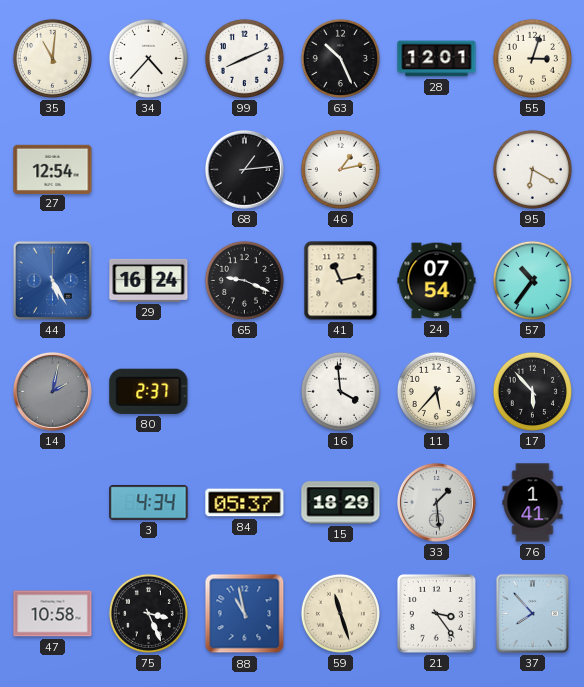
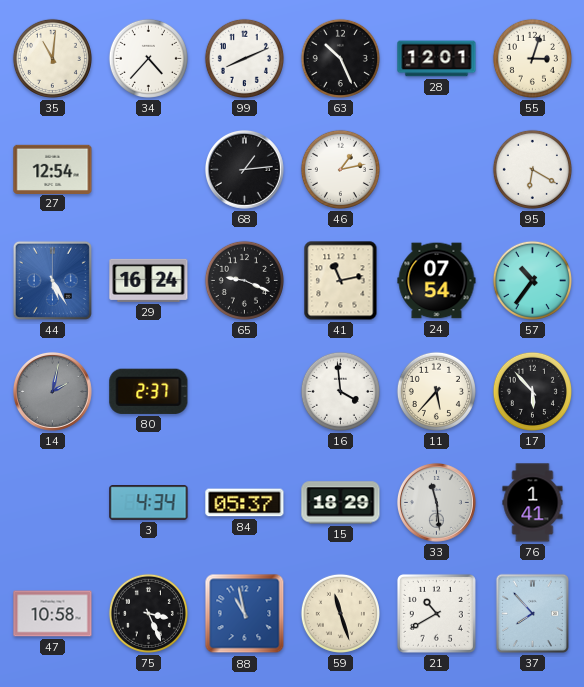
33: 1:29 -> 11:29 (437, 503)
21: 3:24 -> 10:40 (436, 613)
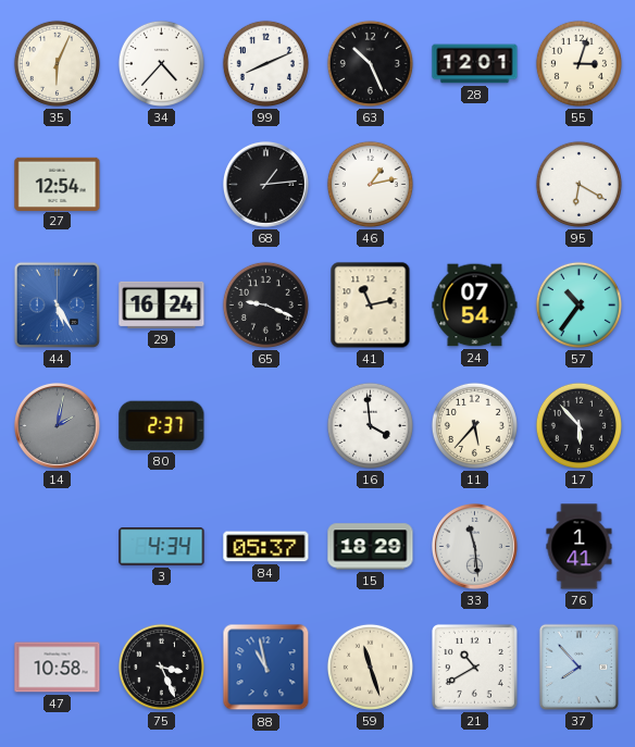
35: 11:01 -> 6:04 (57, 63)
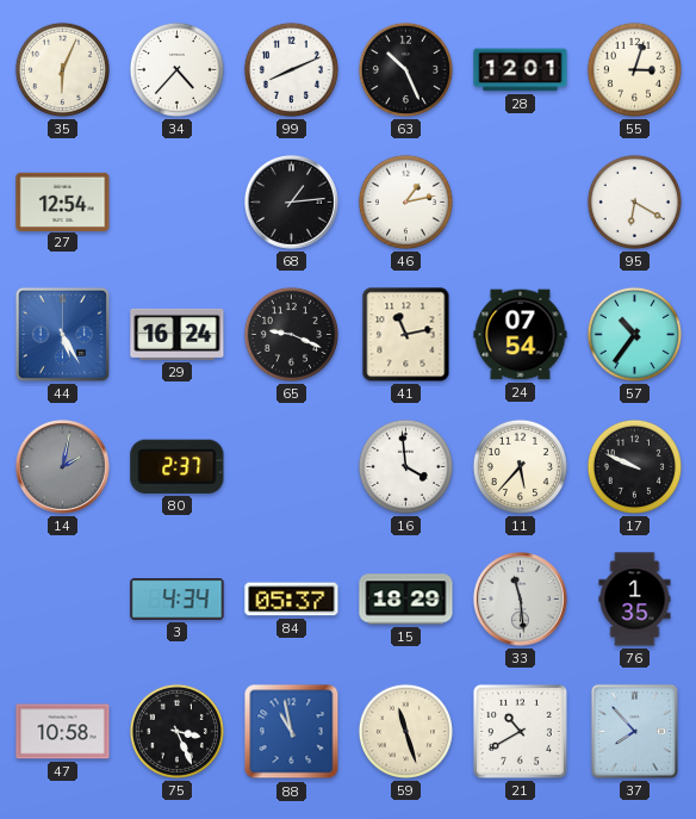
17: 5:53 -> 9:49 (634, 466)
76: 1:41 -> 1:35 (635, 600)
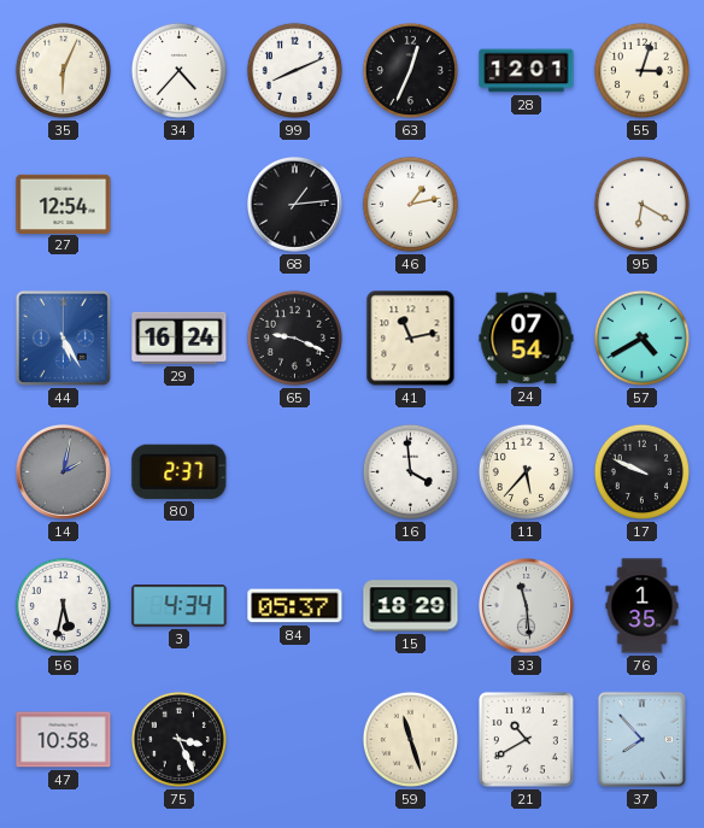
63: 10:26 -> 12:34 (410, 70)
57: 10:36 -> 4:40 (641, 337)
56: none -> 5:32 (63, 605)
88: 10:58 -> none (292, 732)
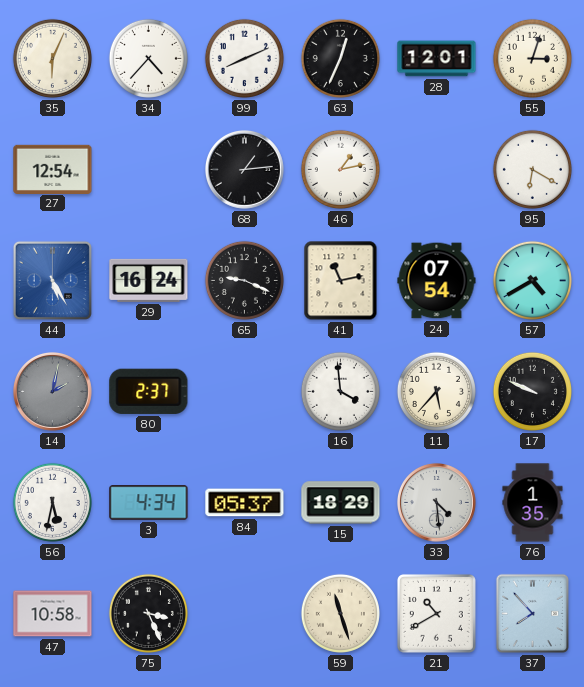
33: 11:29 -> 4:29 (437, 503)
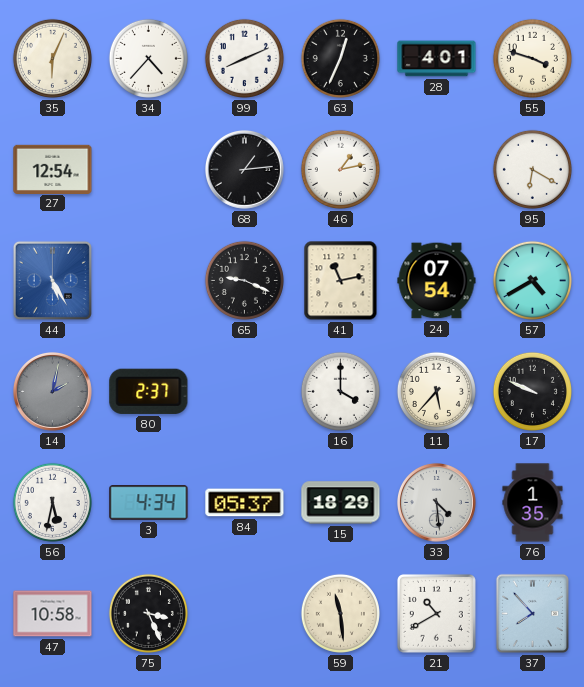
28: 12:01 -> 4:01 (437, 59)
55: 3:03 -> 3:48 (532, 58)
29: 16:24 -> none (149, 280)
16: 3:59 -> 4:00 (340, 391)
59: 11:27 -> 11:29 (340, 613)
